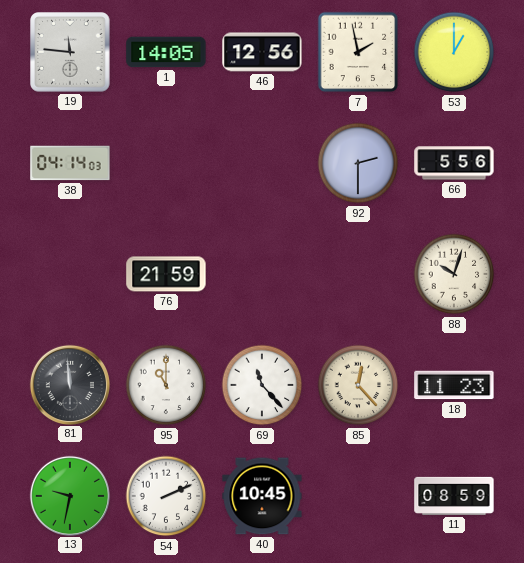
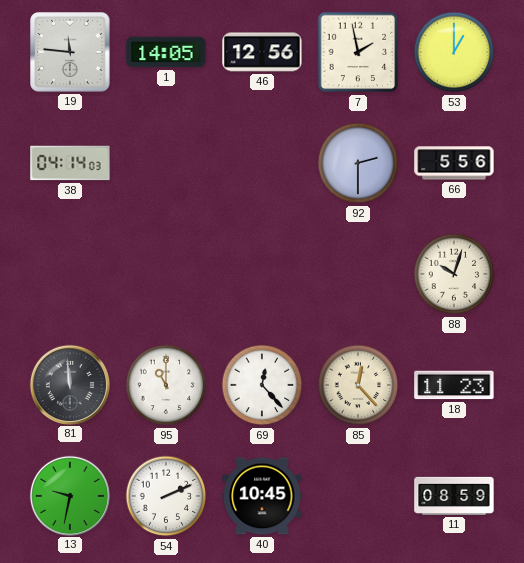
76: 21:59 -> none (166, 274)
69: 11:23 -> 12:23 (262, 385)
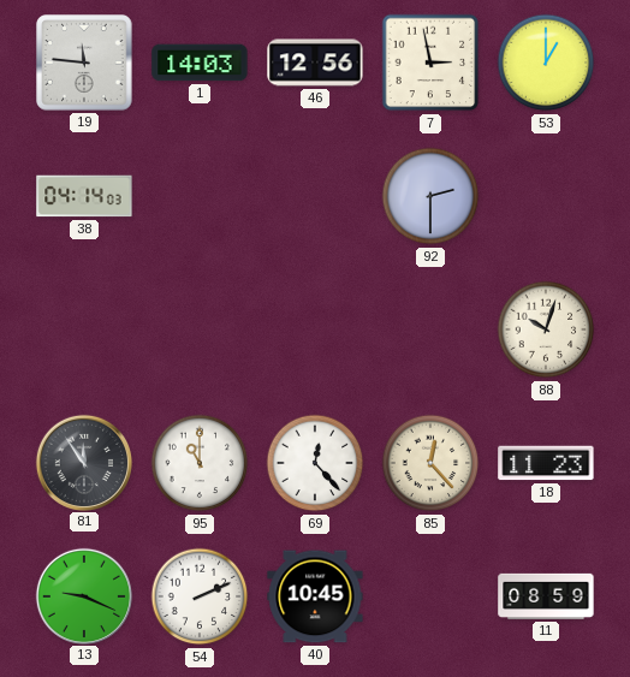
1: 14:05 -> 14:03 (200, 63)
7: 1:58 -> 2:58 (430, 63)
66: 5:56 -> none (454, 163)
81: 11:59 -> 11:54 (83, 462)
13: 9:32 -> 9:19 (83, 595)
